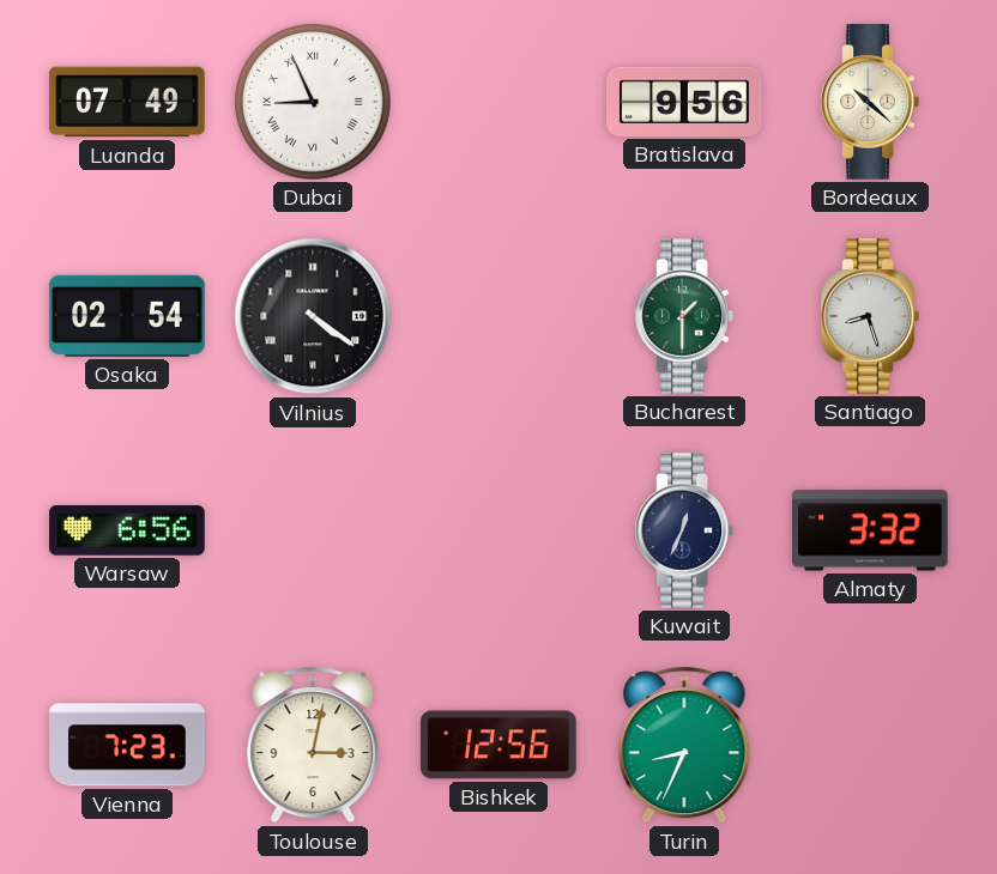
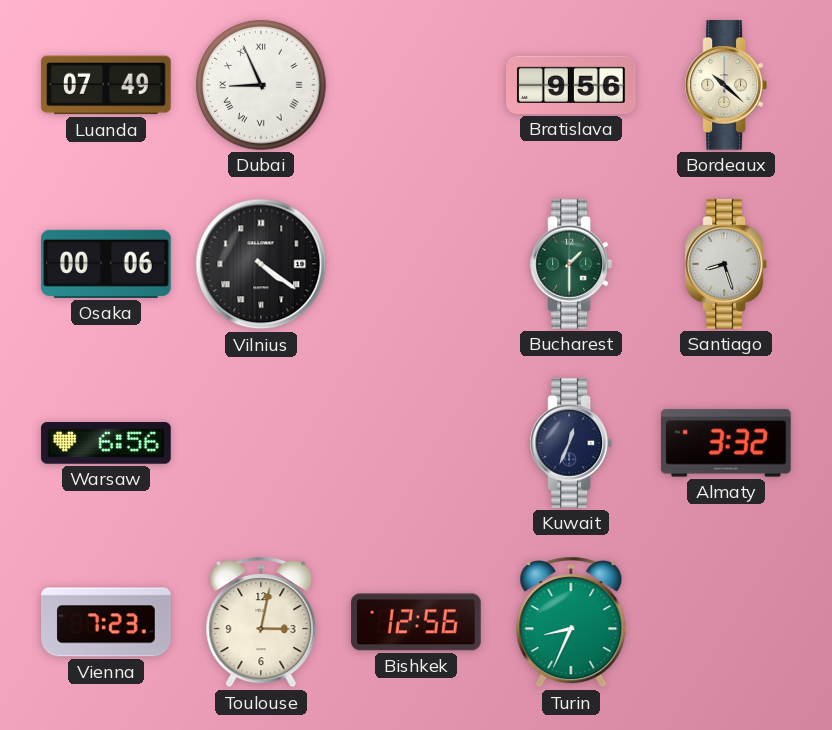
Osaka: 02:54 -> 00:06 (106, 264)
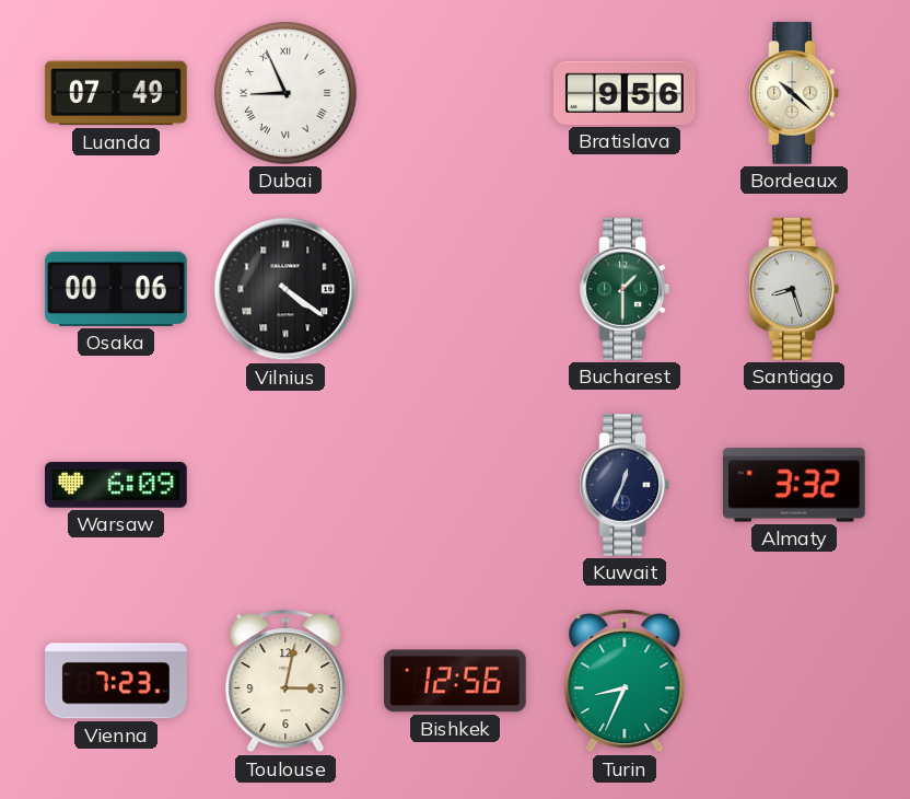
Warsaw: 6:56 -> 6:09 (116, 485)
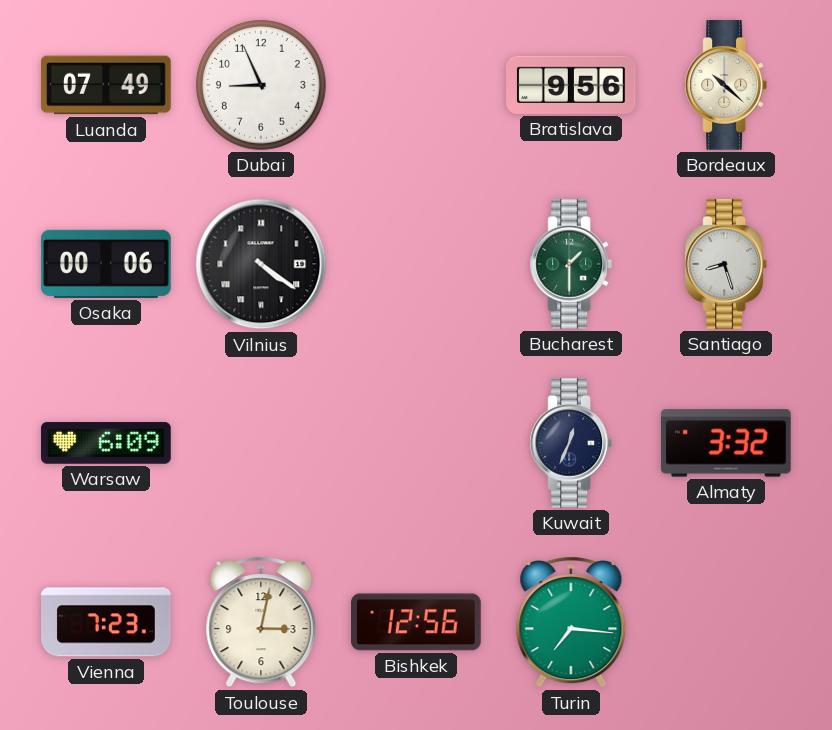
Dubai numerals: Roman -> Arabic (261, 85)
Turin: 8:34 -> 7:16 (571, 622)
